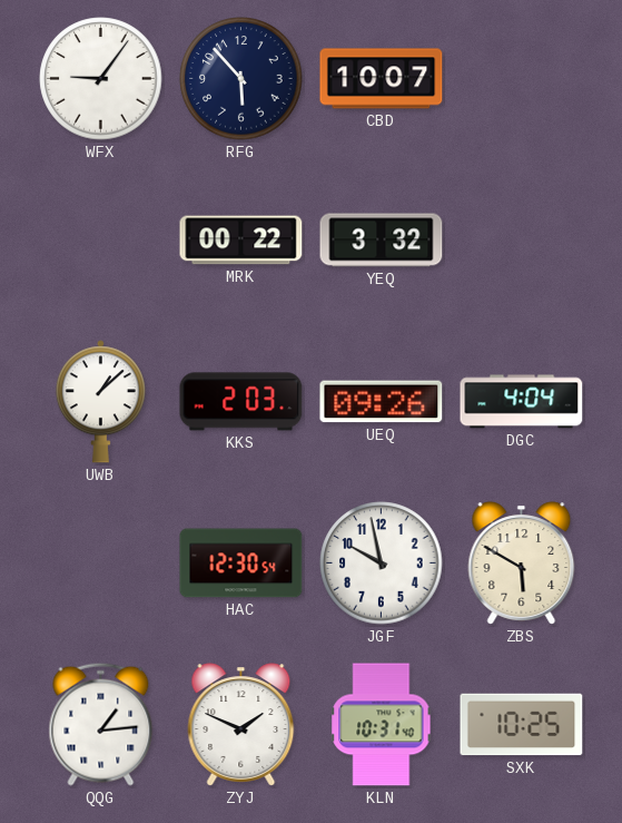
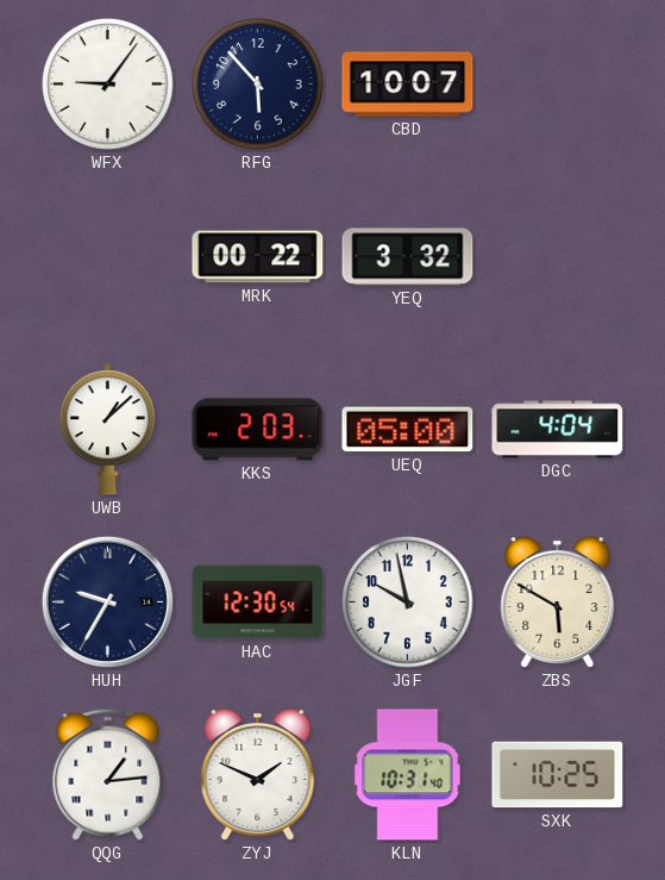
UEQ: 09:26 -> 05:00 (408, 430)
HUH: none -> 9:35 (107, 601)
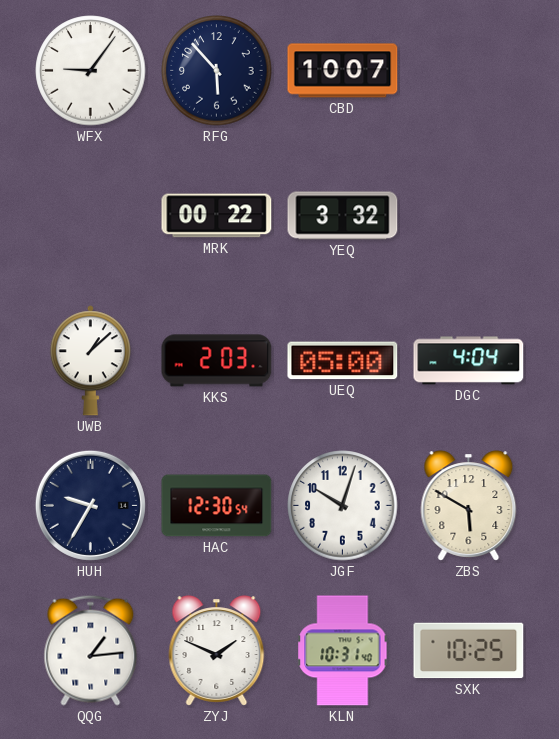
JGF: 9:58 -> 10:03 (343, 506)
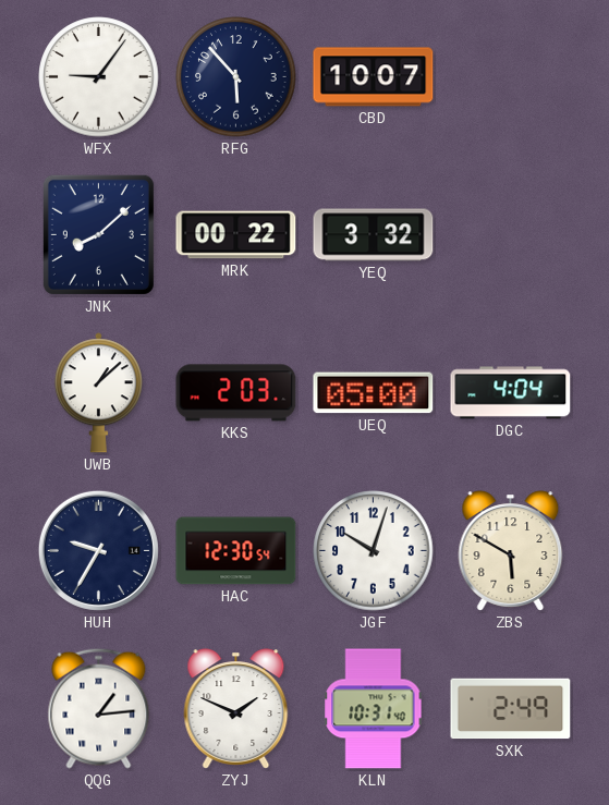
JNK: none -> 8:08 (98, 234)
SXK: 10:25 -> 2:49 (511, 709)
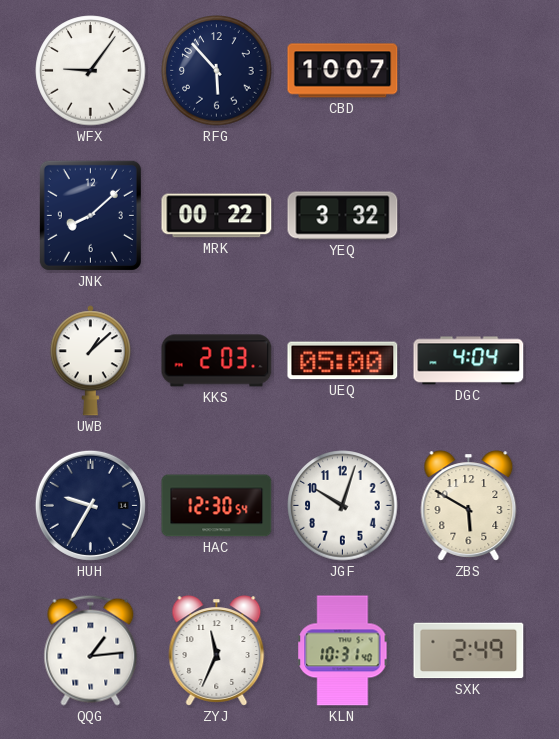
ZYJ: 1:49 -> 11:34 (217, 651)
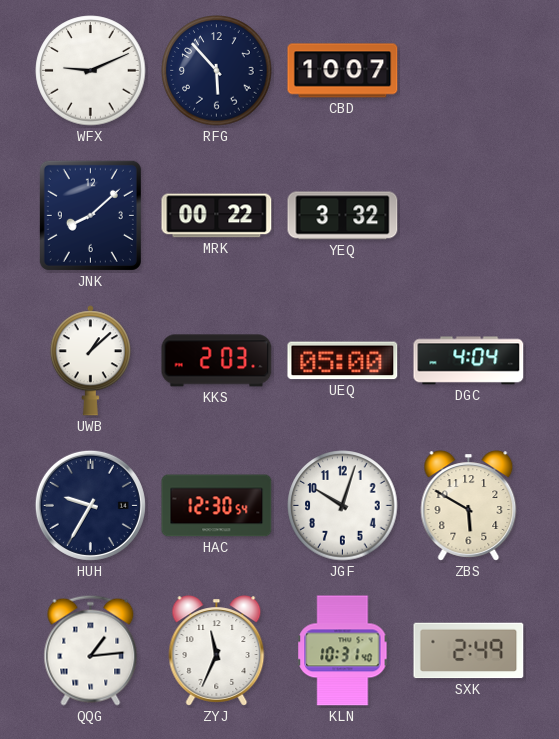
WFX: 9:06 -> 9:11 (91, 71)
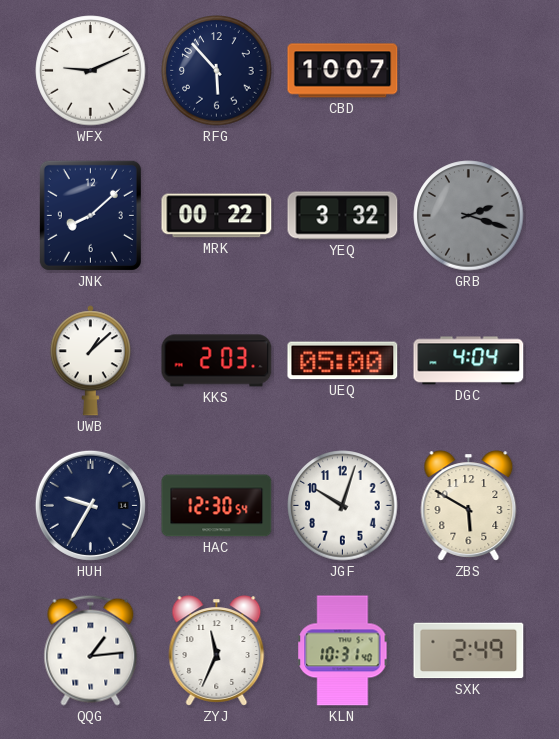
GRB: none -> 2:18 (469, 216)
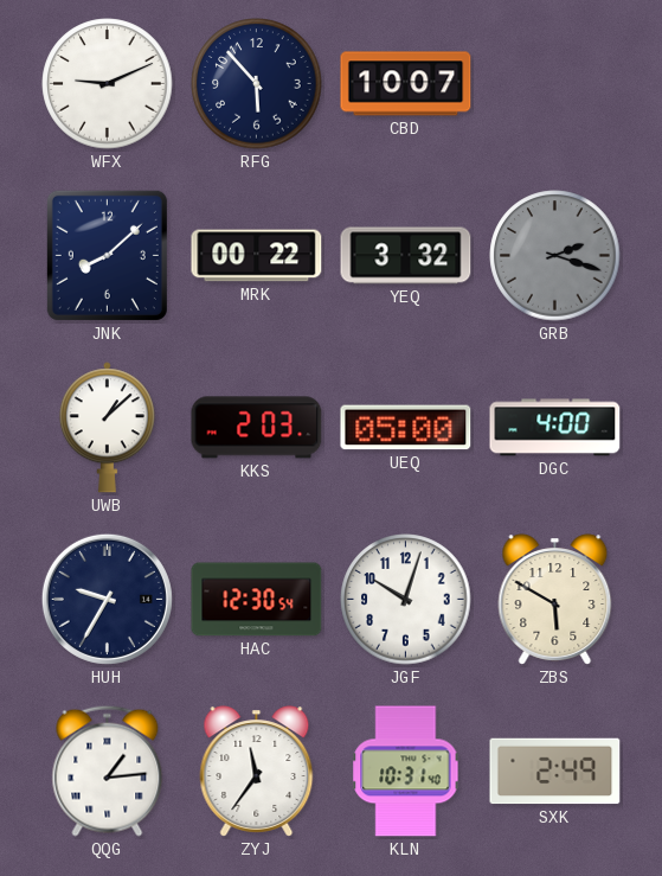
DGC: 4:04 -> 4:00 (555, 428)
ZYJ: 11:34 -> 11:36 (257, 772)
